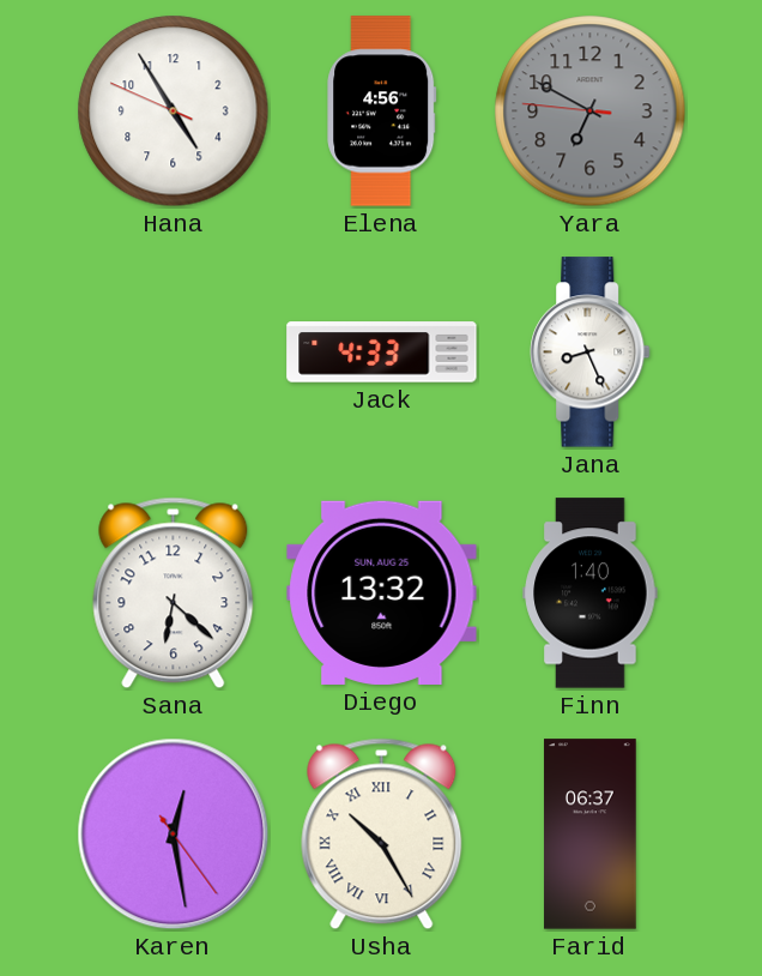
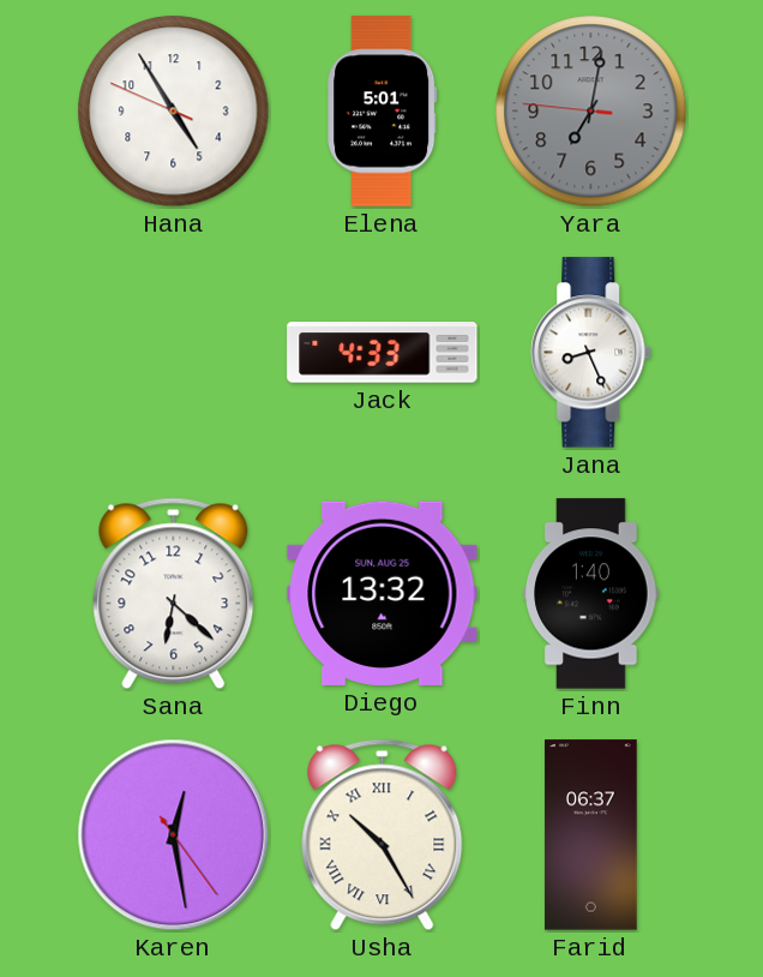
Elena: 4:56 -> 5:01 (383, 112)
Yara: 6:49 -> 7:01 (591, 112)
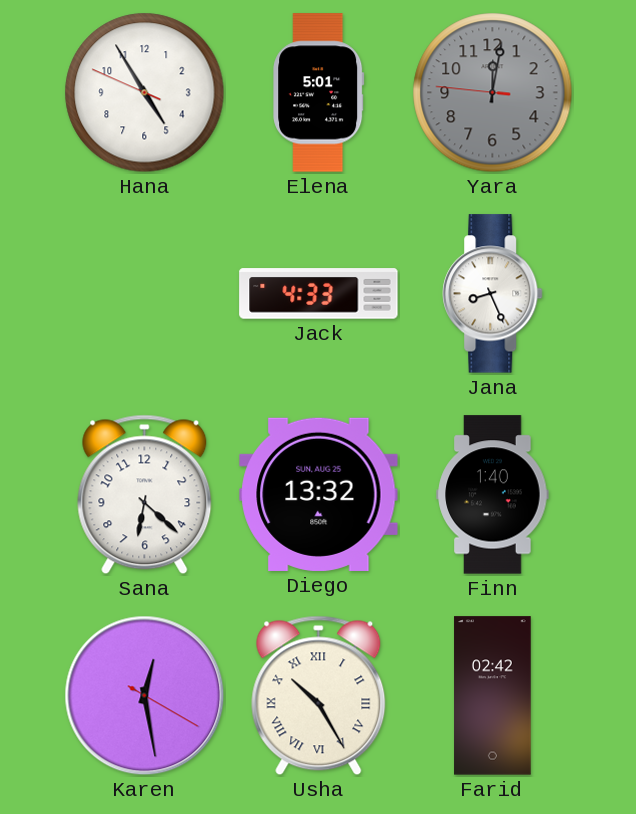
Yara: 7:01 -> 12:01 (493, 93)
Karen: 12:28:24 -> 12:28:20 (145, 696)
Farid: 06:37 -> 02:42 (493, 696)
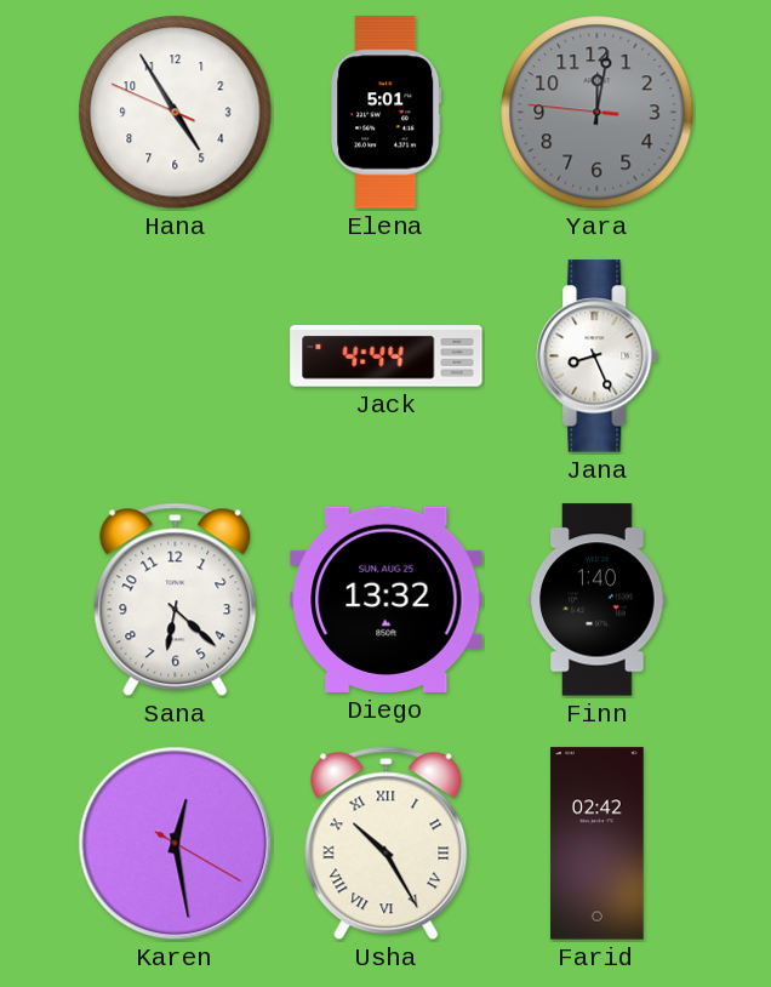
Jack: 4:33 -> 4:44 (387, 356)
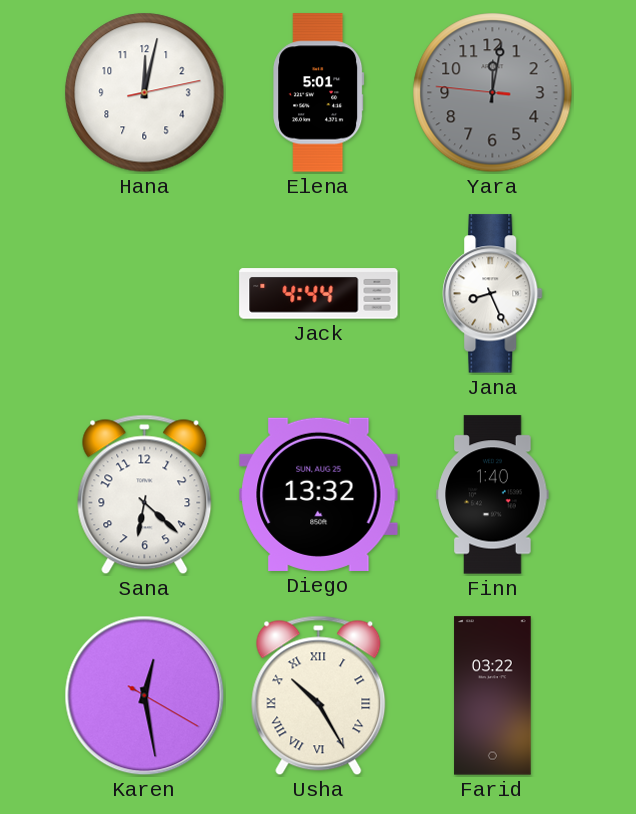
Hana: 4:54 -> 12:02 (145, 93)
Farid: 02:42 -> 03:22 (493, 696)
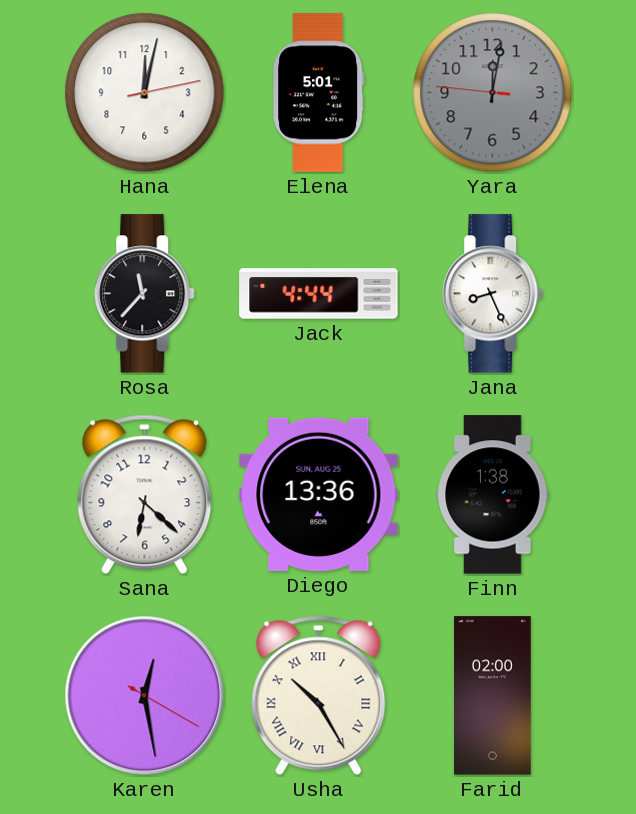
Rosa: none -> 11:37 (145, 294)
Diego: 13:32 -> 13:36 (319, 494)
Finn: 1:40 -> 1:38 (493, 495)
Farid: 03:22 -> 02:00 (493, 696)
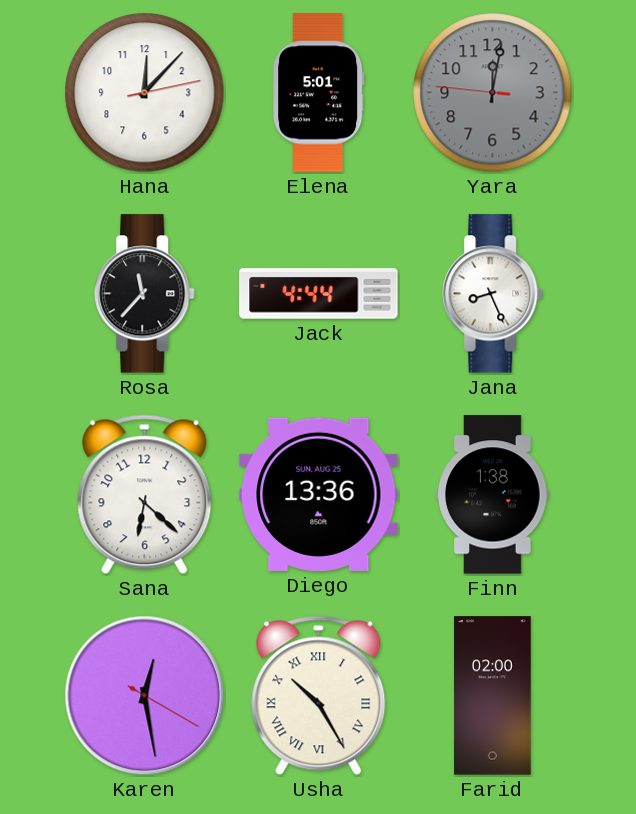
Hana: 12:02 -> 12:07 (145, 93)
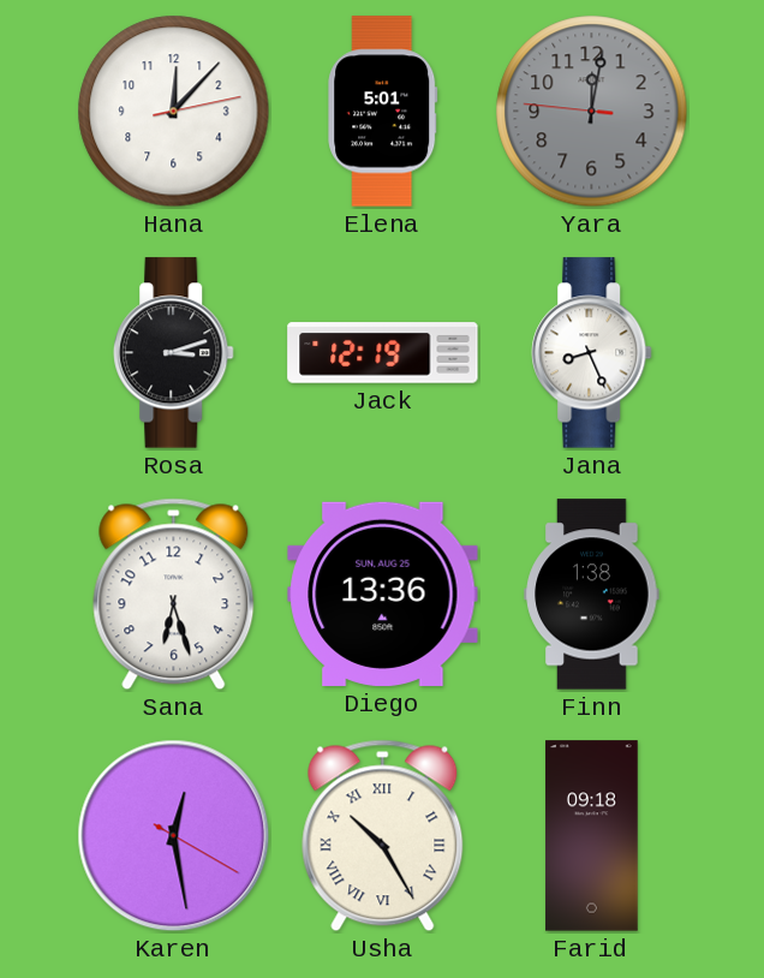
Rosa: 11:37 -> 3:12 (174, 353)
Jack: 4:44 -> 12:19 (383, 353)
Sana: 6:22 -> 6:27 (174, 595)
Farid: 02:00 -> 09:18 (592, 836)
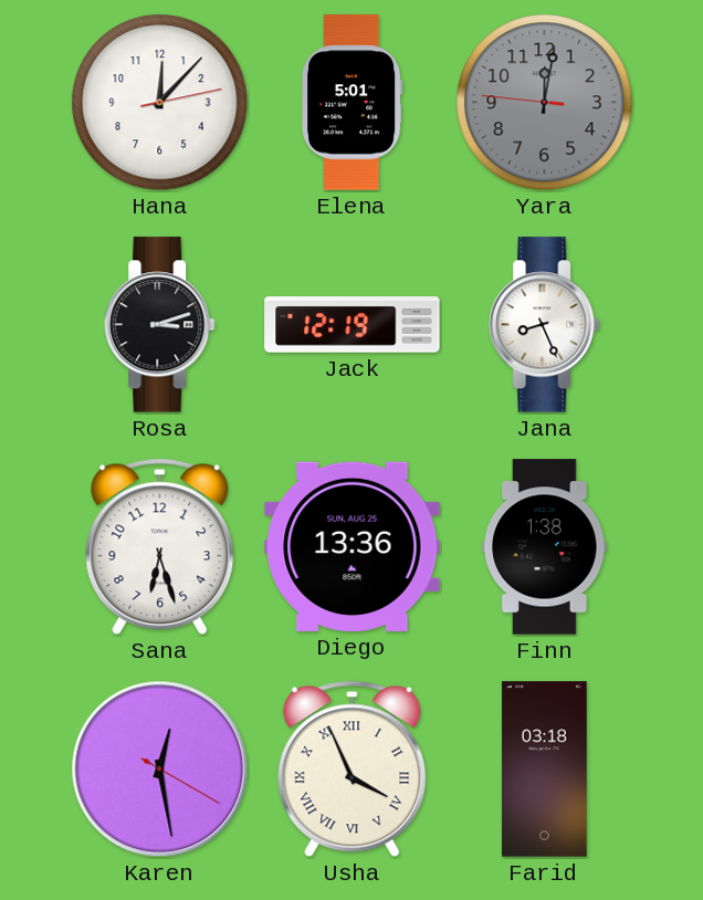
Usha: 10:25 -> 3:56 (353, 770)
Farid: 09:18 -> 03:18 (545, 770)
